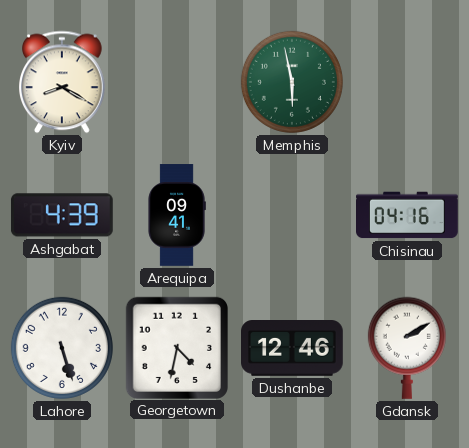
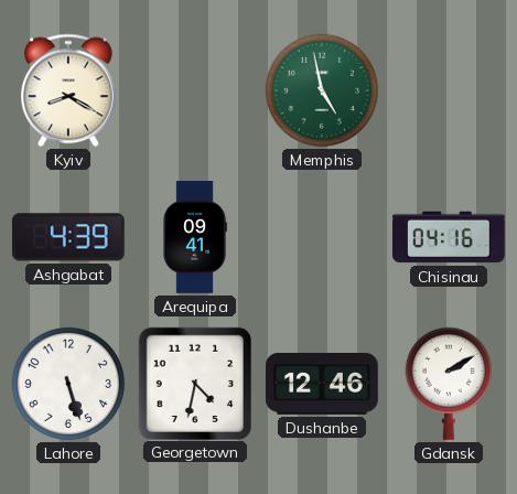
Memphis: 5:58 -> 4:58 (322, 90)
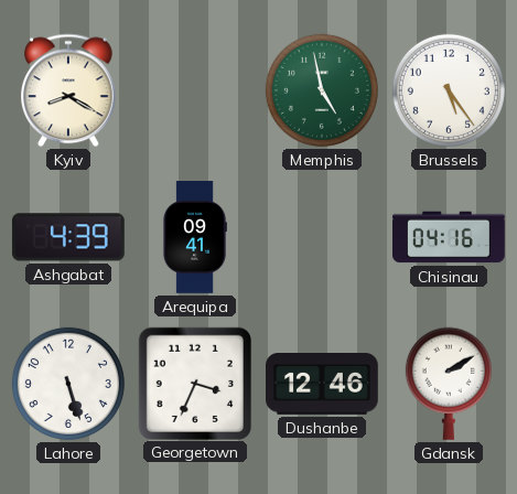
Brussels: none -> 5:24 (449, 90)
Georgetown: 4:32 -> 3:34 (194, 383)
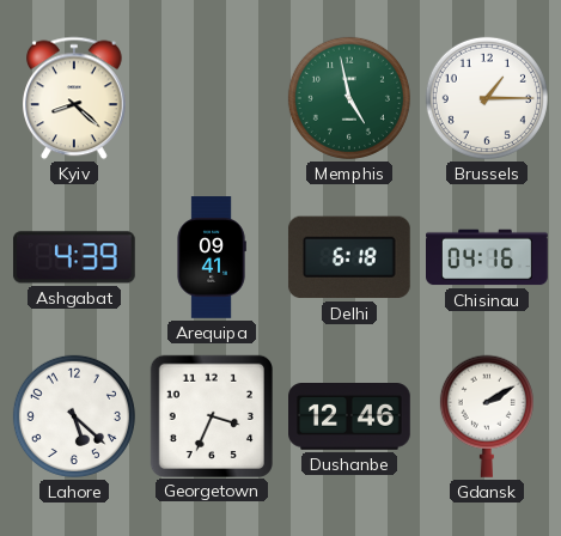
Kyiv: 8:20 -> 8:22 (75, 98)
Brussels: 5:24 -> 1:15 (487, 98)
Delhi: none -> 6:18 (349, 257)
Lahore: 5:27 -> 5:22 (74, 416)
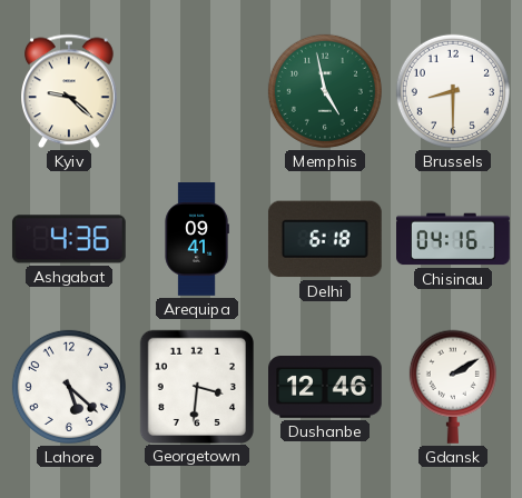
Kyiv: 8:22 -> 9:22 (70, 91)
Brussels: 1:15 -> 8:30 (453, 91)
Ashgabat: 4:39 -> 4:36 (69, 239)
Georgetown: 3:34 -> 3:31 (196, 386)
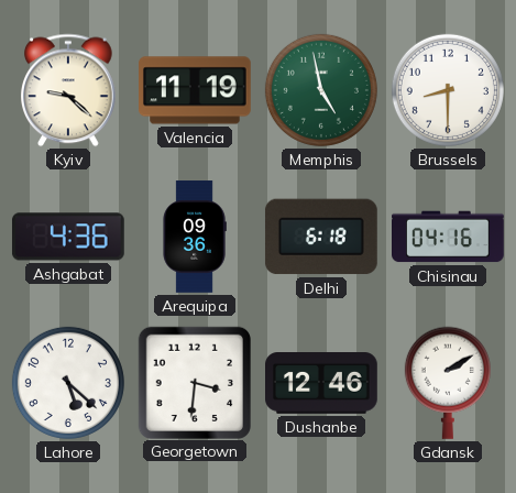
Valencia: none -> 11:19 (196, 90)
Arequipa: 09:41 -> 09:36 (195, 237)
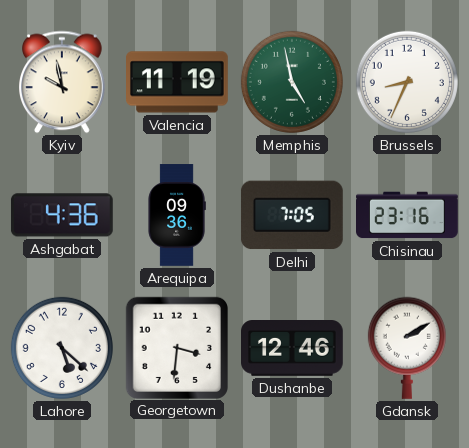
Kyiv: 9:22 -> 9:58 (63, 82)
Brussels: 8:30 -> 8:34 (407, 82)
Delhi: 6:18 -> 7:05 (292, 215)
Chisinau: 04:16 -> 23:16 (408, 215)
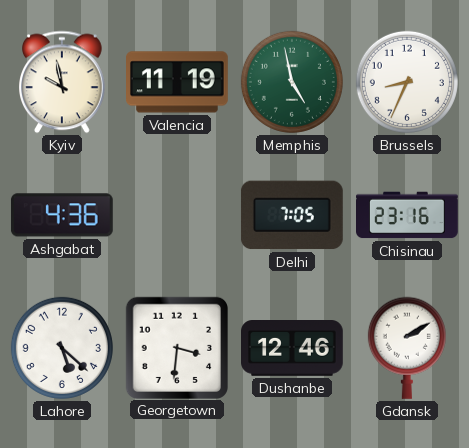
Arequipa: 09:36 -> none (177, 215)
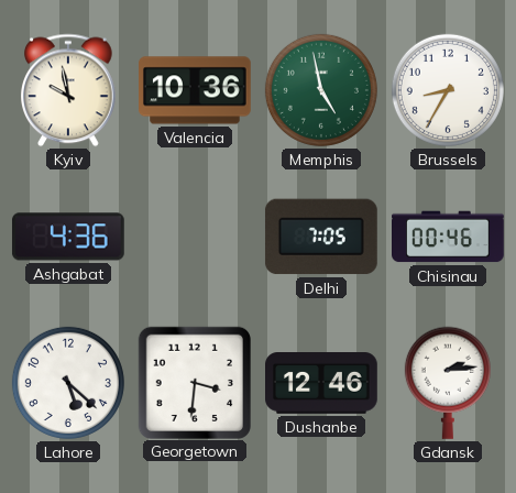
Valencia: 11:19 -> 10:36 (196, 90)
Brussels: 8:34 -> 8:35 (448, 90)
Chisinau: 23:16 -> 00:46 (449, 237)
Gdansk: 2:10 -> 2:14 (448, 383)
